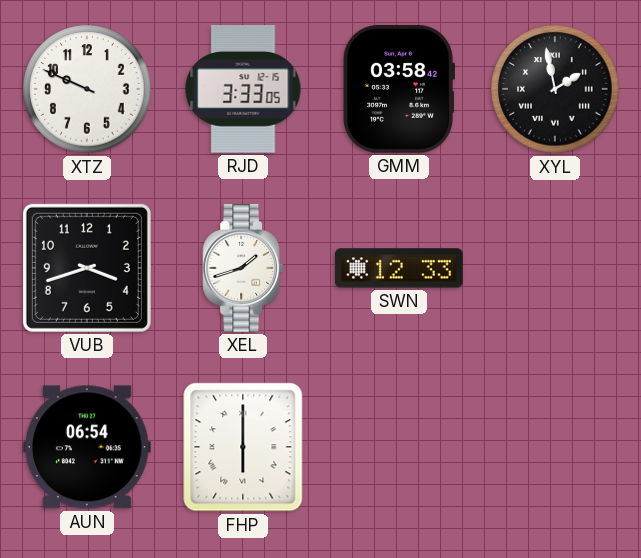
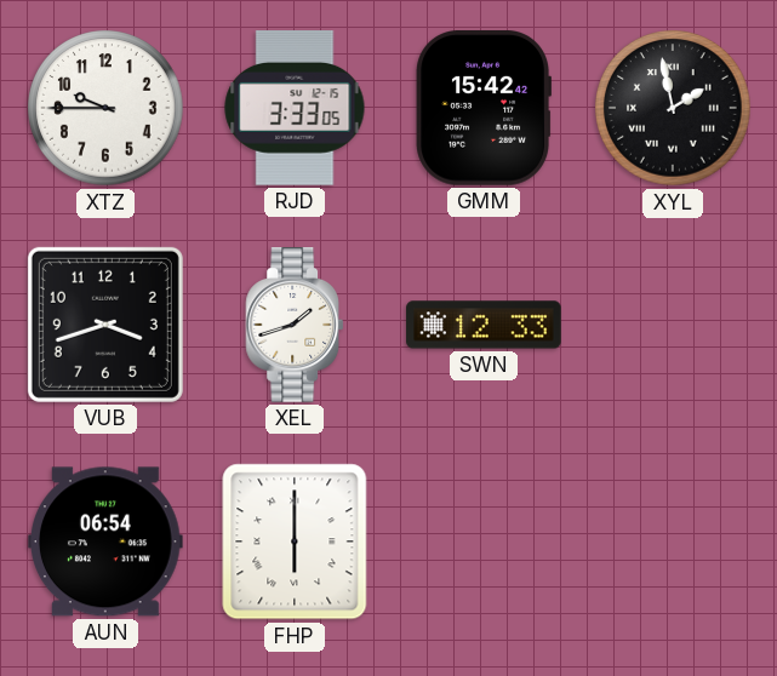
XTZ: 9:49 -> 9:45 (105, 108)
GMM: 03:58 -> 15:42 (482, 109)
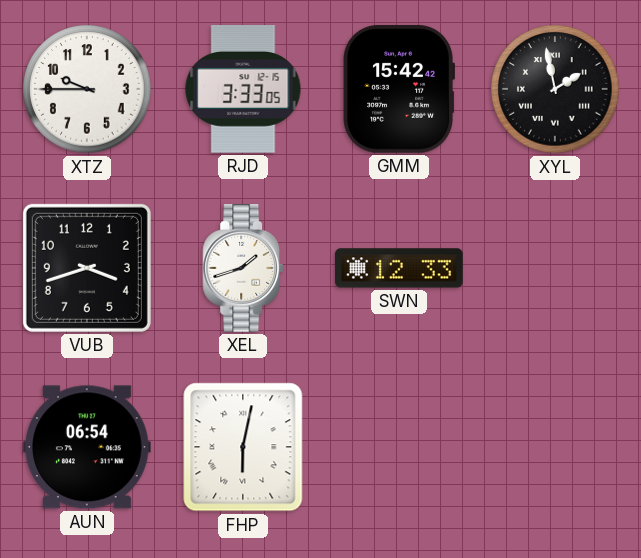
FHP: 6:00 -> 6:02 (243, 447)
